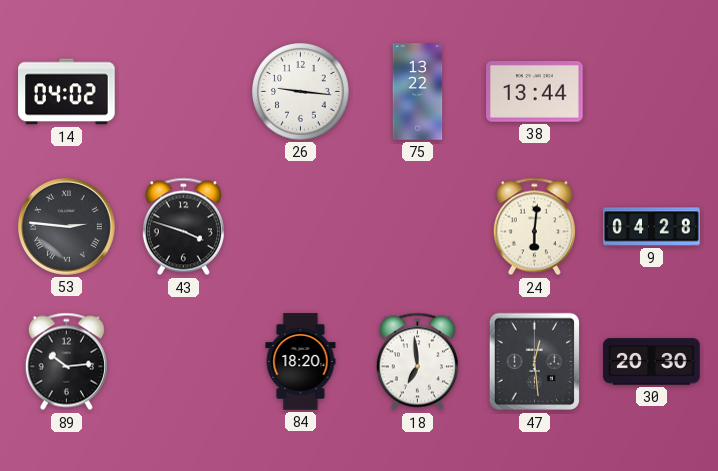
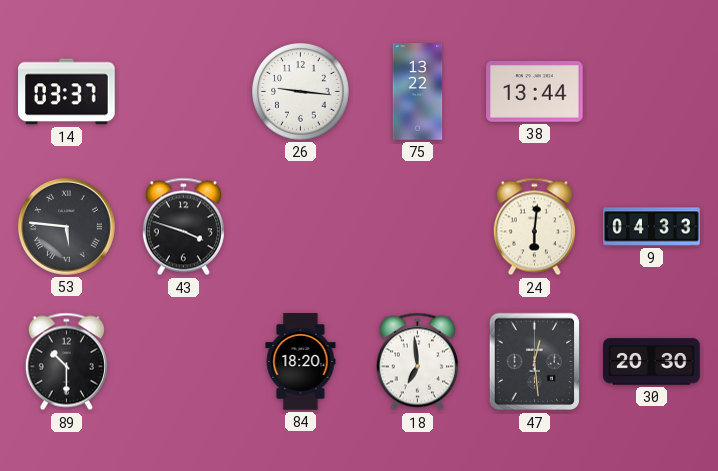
14: 04:02 -> 03:37 (67, 92)
53: 2:46 -> 5:46 (66, 226)
9: 04:28 -> 04:33 (652, 227)
89: 10:14 -> 10:30 (66, 362)
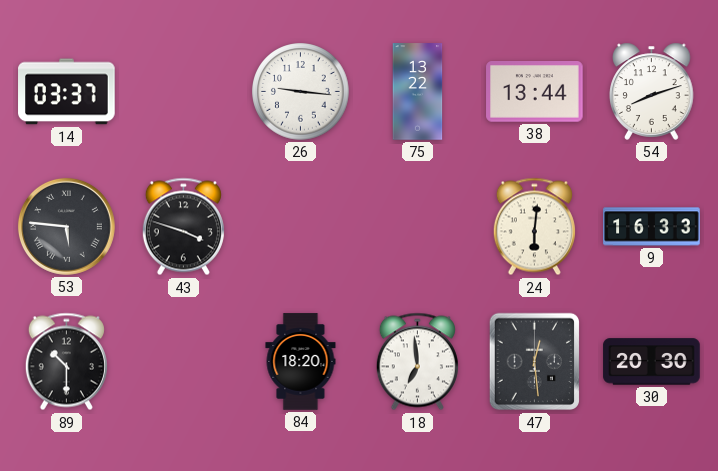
54: none -> 8:12 (652, 91)
9: 04:33 -> 16:33 (652, 227)
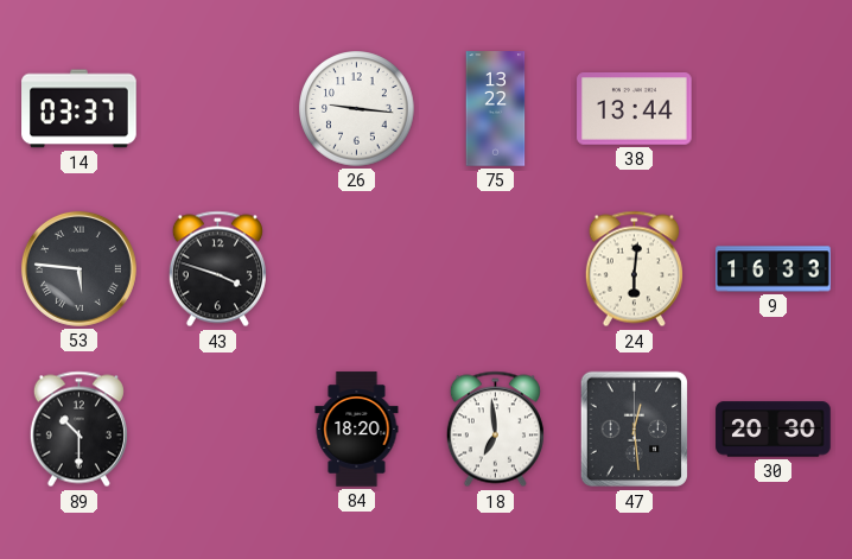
54: 8:12 -> none (652, 91)
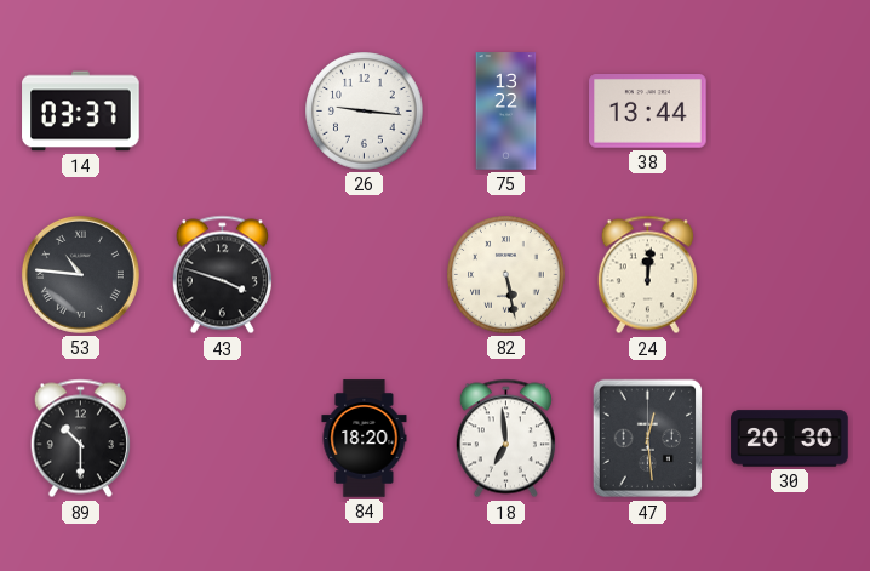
53: 5:46 -> 10:46 (80, 274)
82: none -> 5:28 (506, 275)
24: 6:01 -> 12:01 (647, 275)
9: 16:33 -> none (774, 269)
